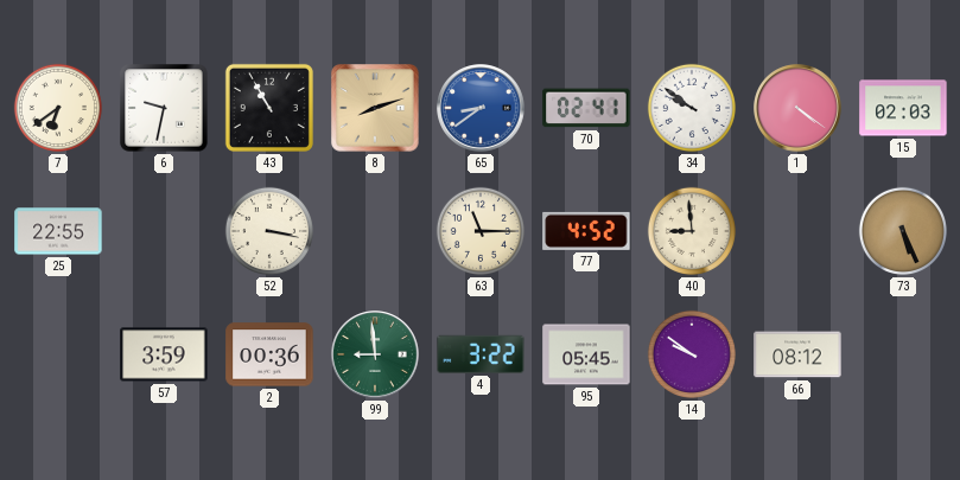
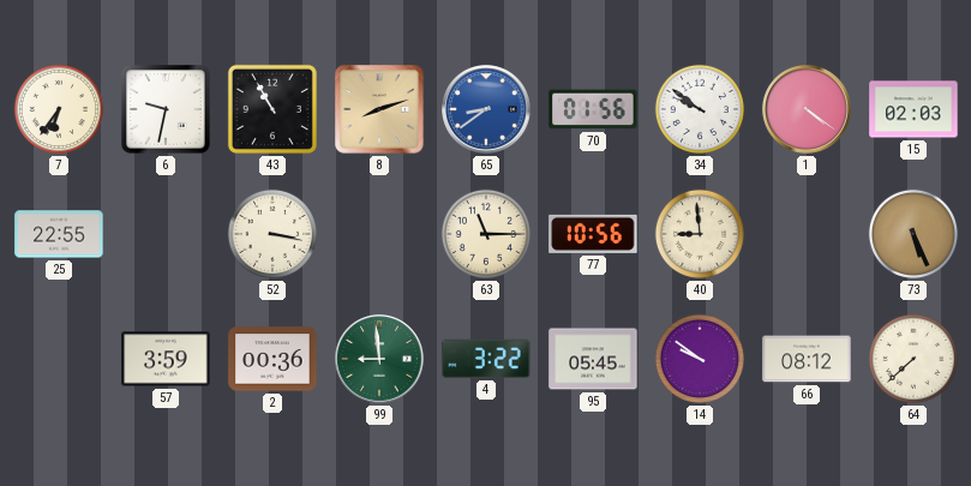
7: 6:39 -> 6:36 (59, 109)
70: 02:41 -> 01:56 (593, 109)
77: 4:52 -> 10:56 (593, 234)
64: none -> 7:38 (913, 359)
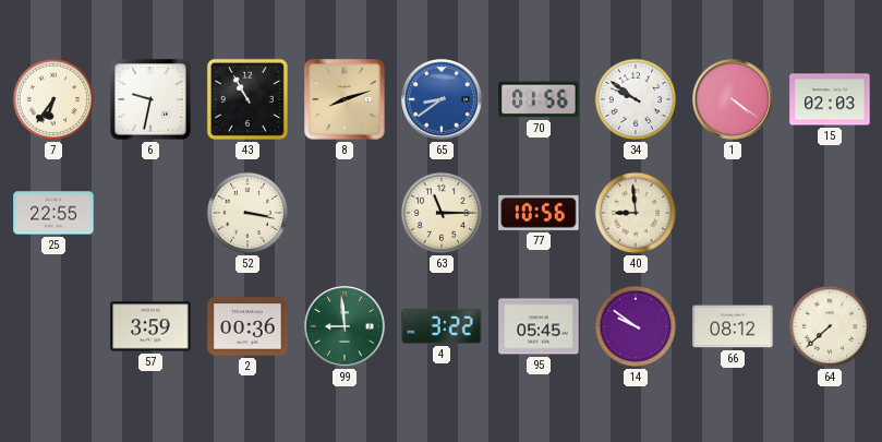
73: 5:26 -> none (913, 234)
